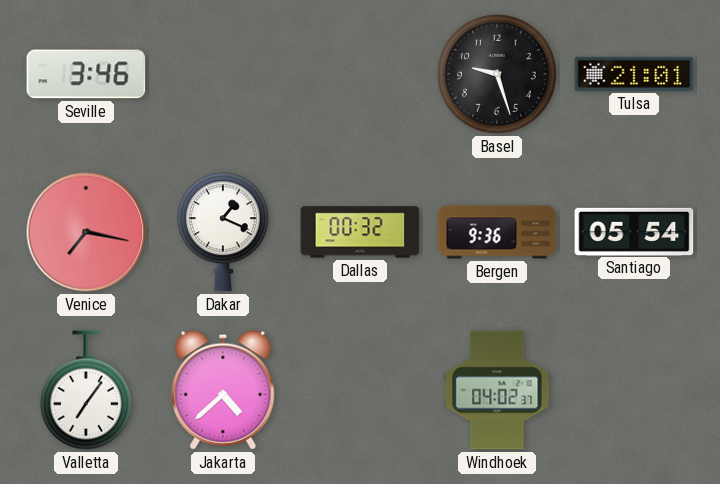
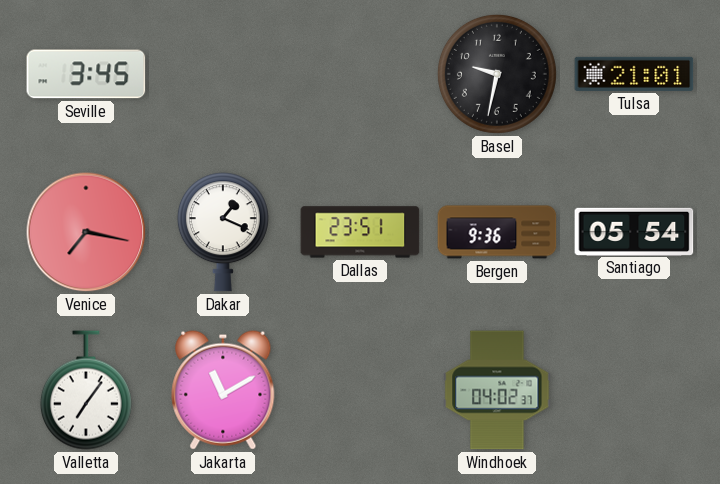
Seville: 3:46 -> 3:45 (86, 74)
Basel: 9:27 -> 9:32 (497, 74)
Dallas: 00:32 -> 23:51 (360, 232)
Jakarta: 4:38 -> 11:10 (223, 390)
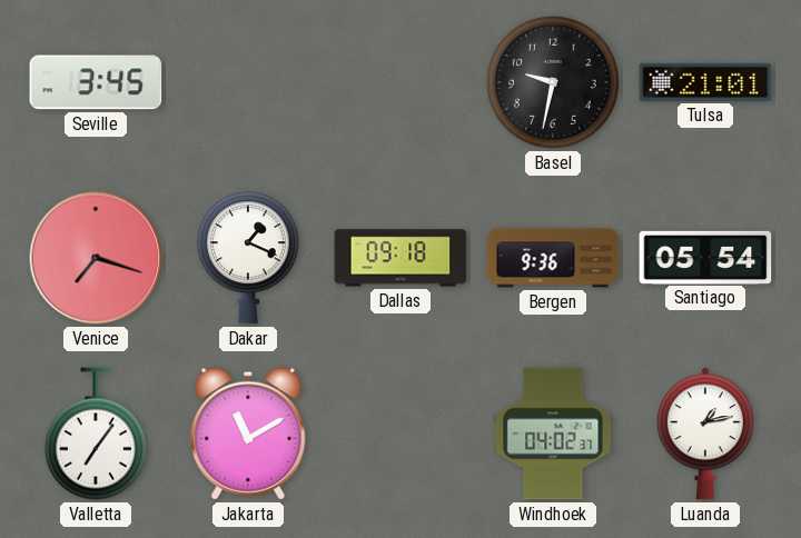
Venice: 7:17 -> 7:18 (96, 258)
Dallas: 23:51 -> 09:18 (400, 258)
Luanda: none -> 1:13 (705, 434)
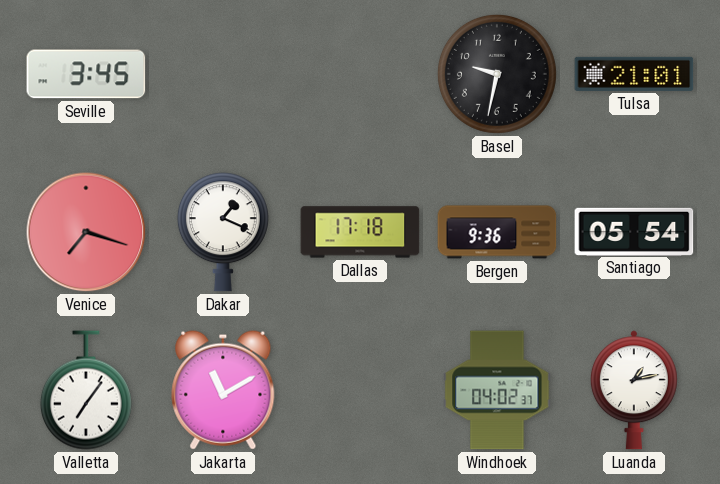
Dallas: 09:18 -> 17:18 (360, 232)
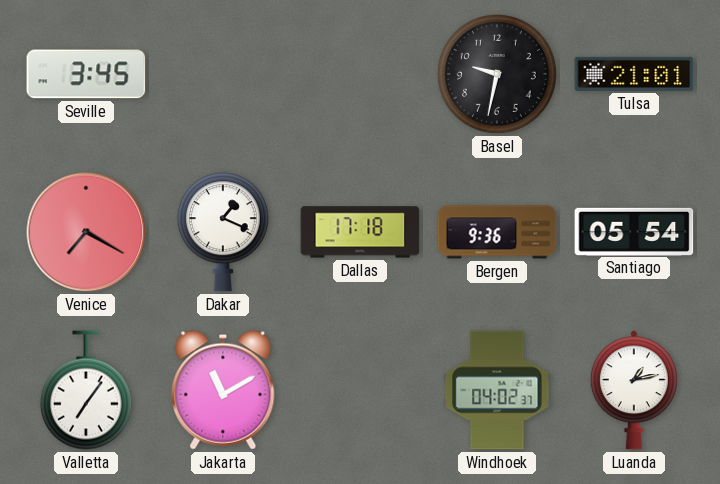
Venice: 7:18 -> 7:20 (86, 232)
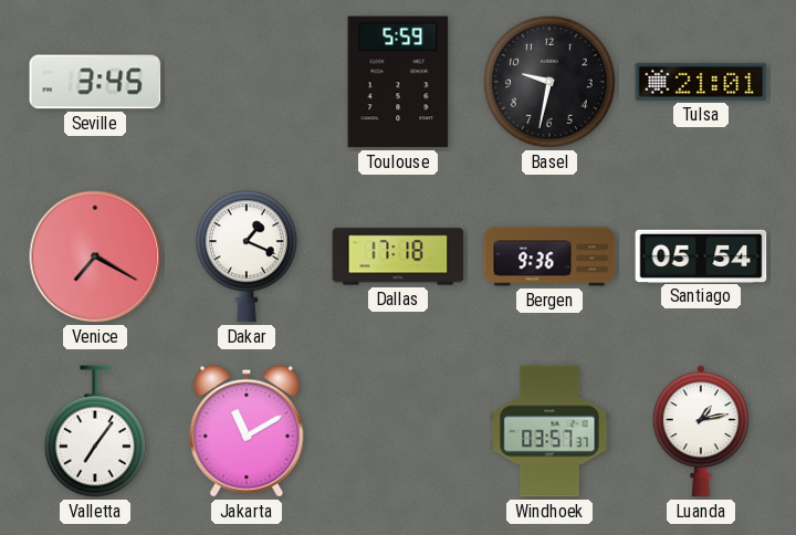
Toulouse: none -> 5:59 (398, 82)
Windhoek: 04:02 -> 03:57 (549, 431)
